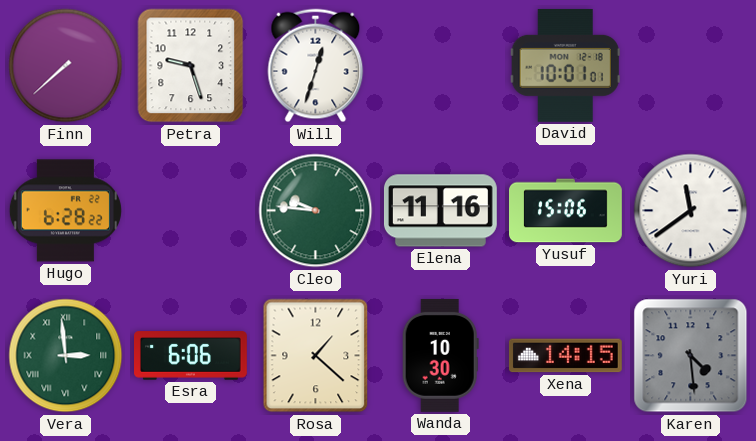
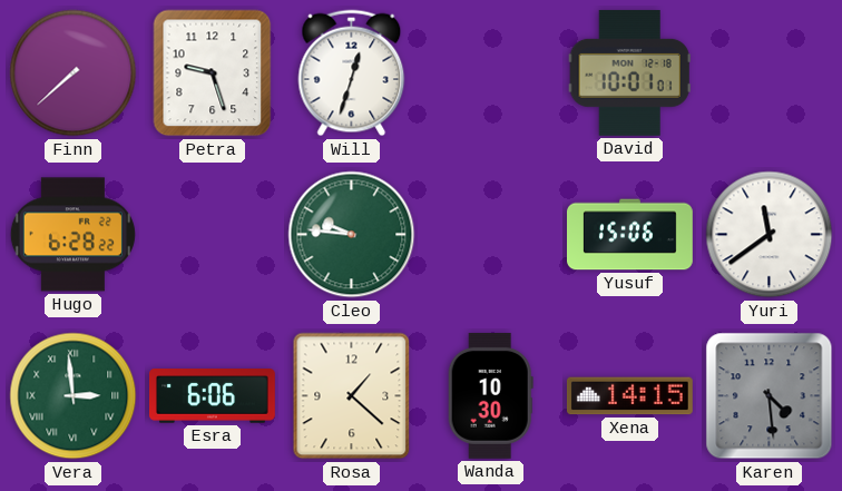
Elena: 11:16 -> none (440, 211)
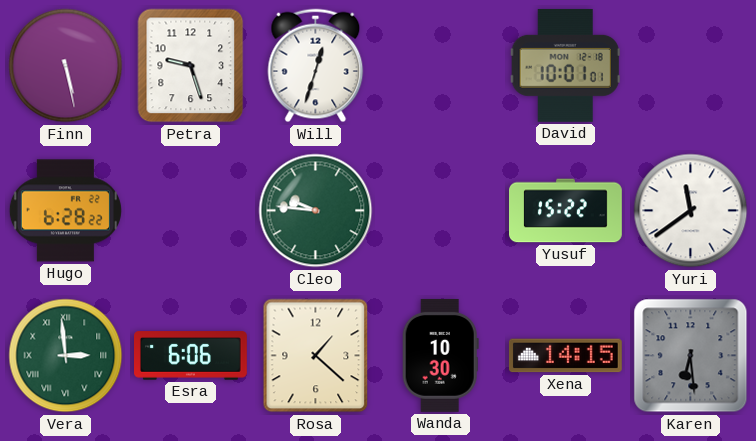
Finn: 7:38 -> 5:28 (66, 66)
Yusuf: 15:06 -> 15:22 (566, 211)
Karen: 4:29 -> 6:29 (691, 356)
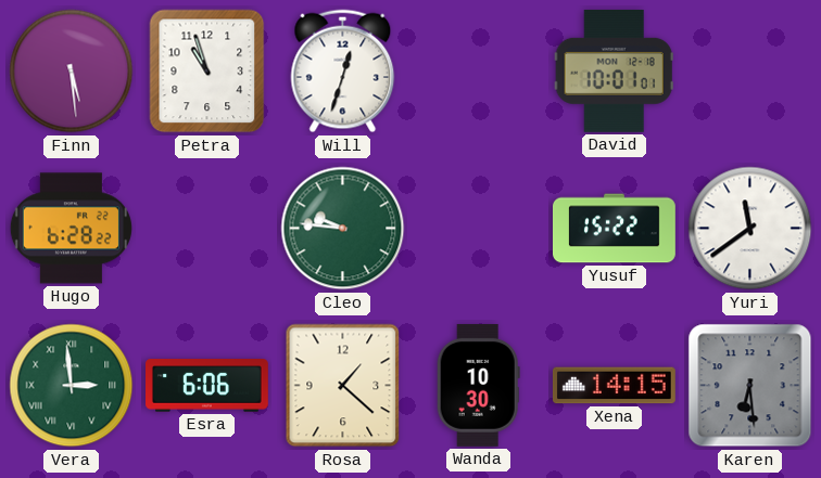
Finn: 5:28 -> 5:29 (72, 72)
Petra: 9:27 -> 10:57 (207, 72)
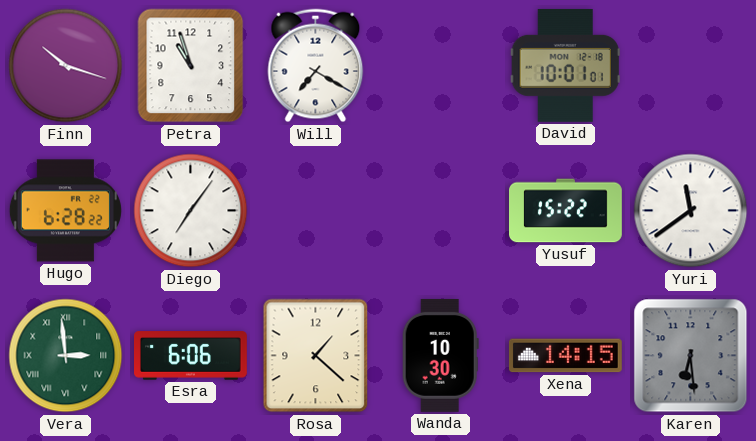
Finn: 5:29 -> 10:18 (66, 66)
Will: 12:33 -> 7:20 (316, 66)
Diego: none -> 7:06 (191, 211)
Cleo: 9:46 -> none (343, 229)
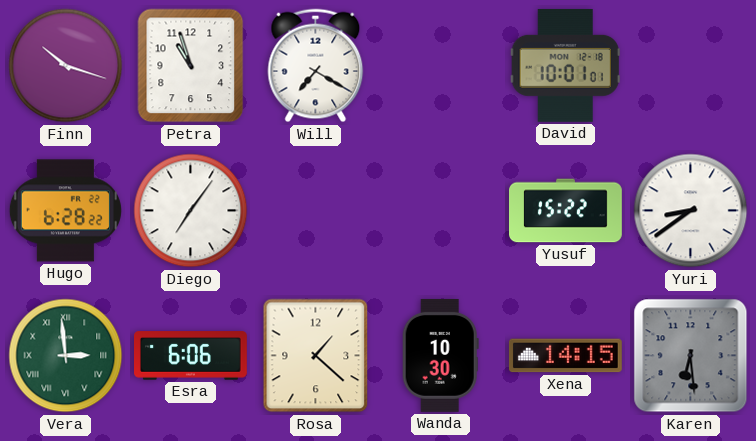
Yuri: 11:39 -> 8:39 (691, 211)
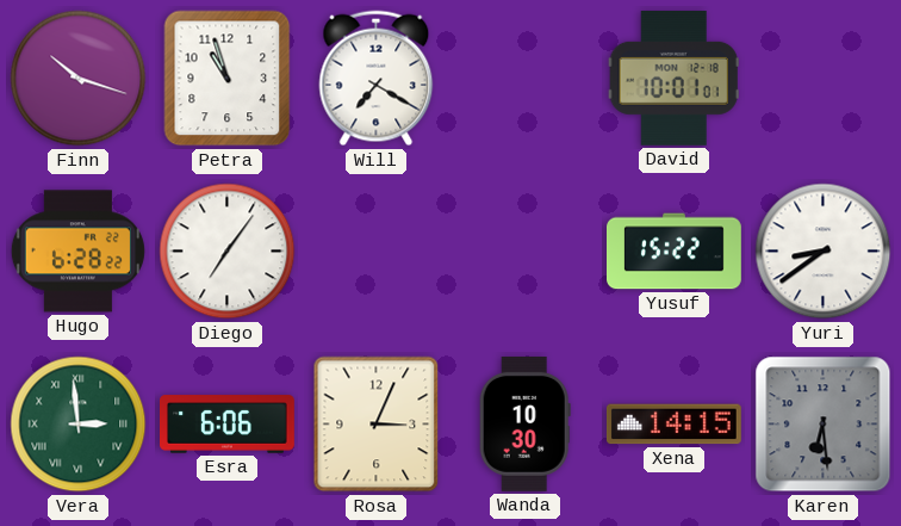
Rosa: 1:22 -> 3:04 (377, 425)
